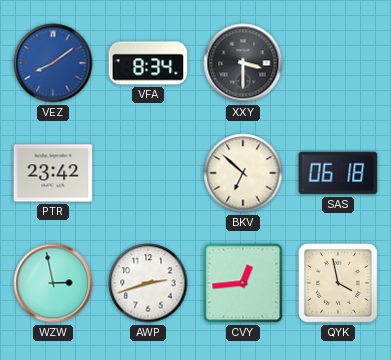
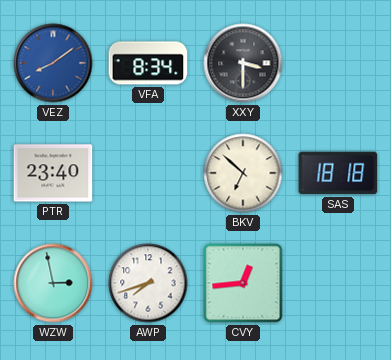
PTR: 23:42 -> 23:40 (53, 173)
SAS: 06:18 -> 18:18 (338, 173)
AWP: 2:42 -> 7:42 (148, 283)
QYK: 3:58 -> none (338, 283)
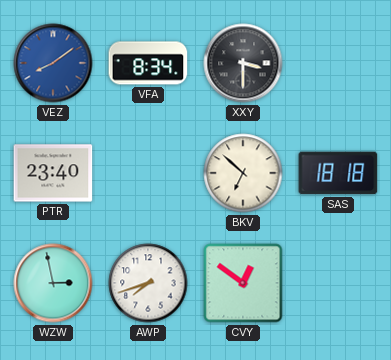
CVY: 12:44 -> 12:51 (243, 283)
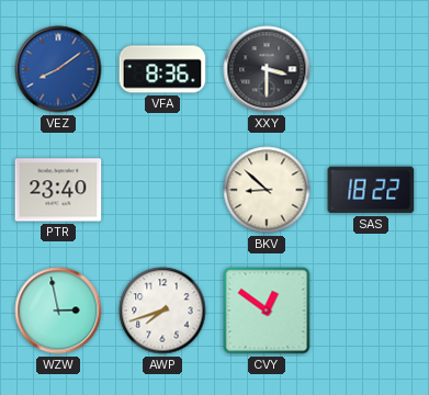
VFA: 8:34 -> 8:36 (162, 69)
BKV: 6:52 -> 8:52 (267, 190)
SAS: 18:18 -> 18:22 (371, 190)
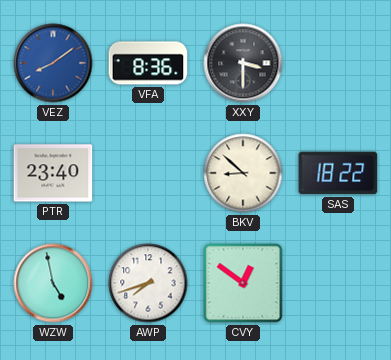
WZW: 2:58 -> 4:58 (53, 283)
